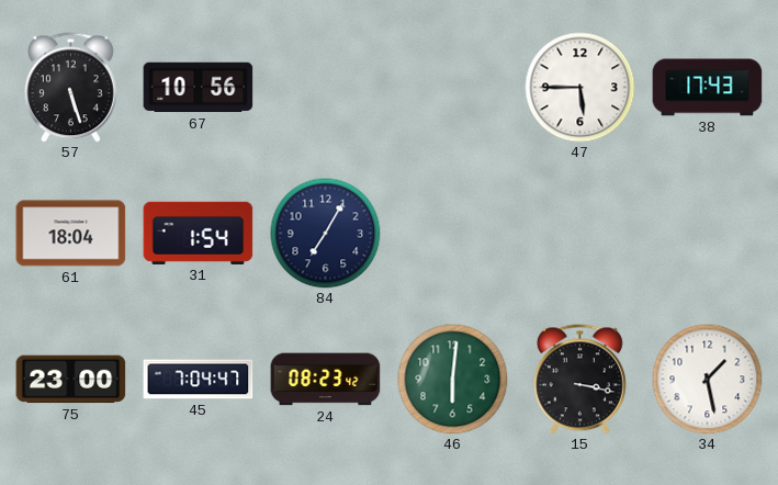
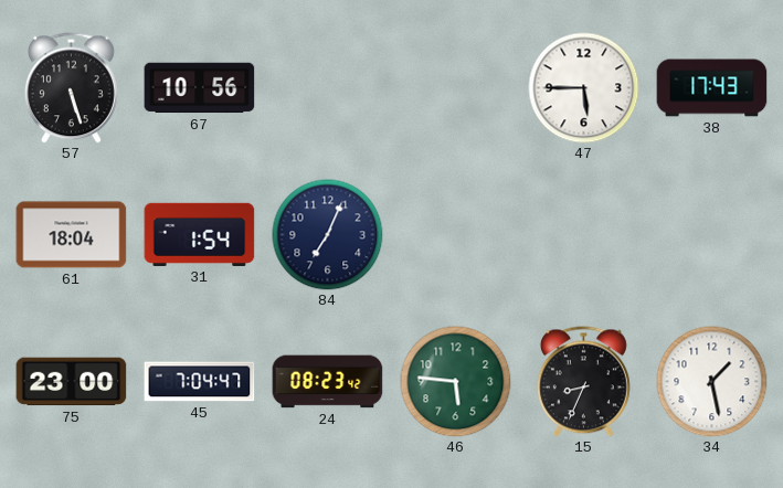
84: 7:05 -> 7:04 (328, 235)
46: 6:01 -> 5:46 (456, 382)
15: 3:17 -> 8:34 (583, 382)
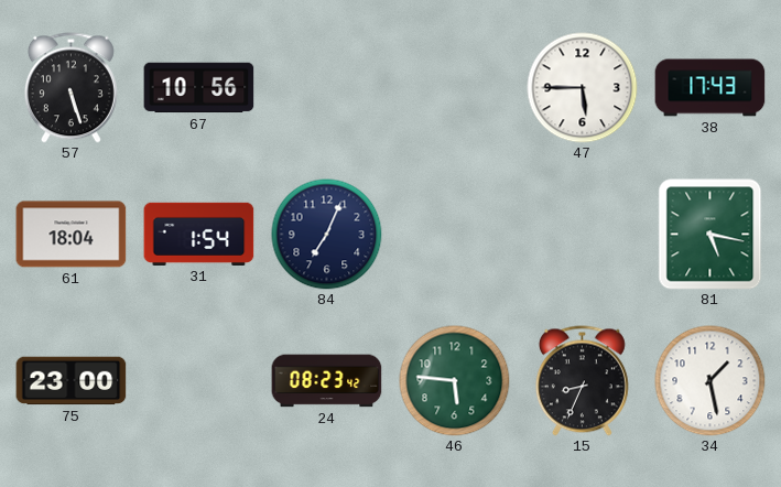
81: none -> 5:17 (711, 235)
45: 7:04 -> none (200, 382)
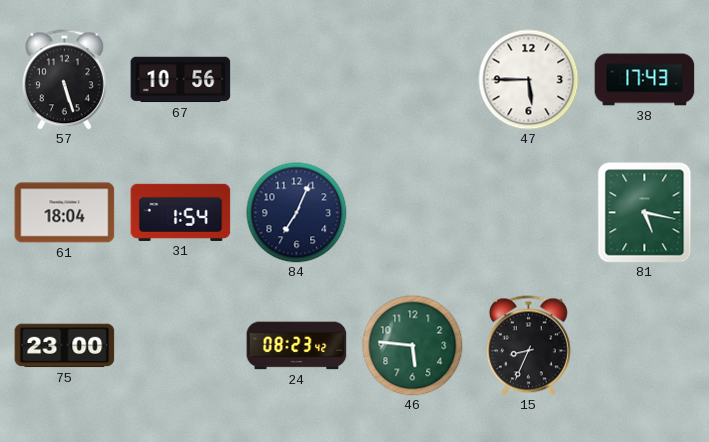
34: 1:28 -> none (711, 381)
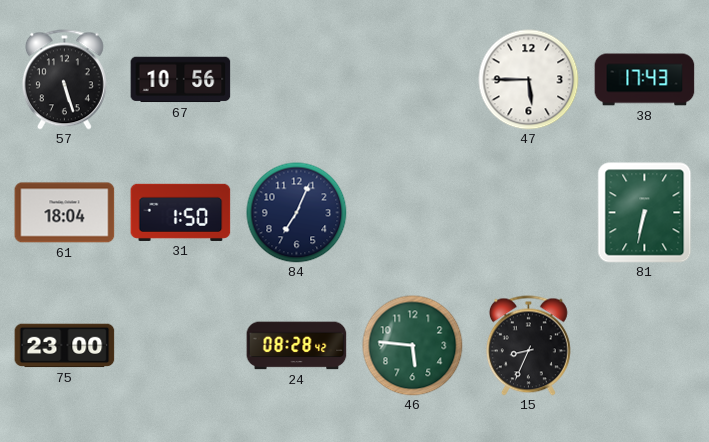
31: 1:54 -> 1:50 (181, 212)
81: 5:17 -> 6:32 (645, 213)
24: 08:23 -> 08:28 (297, 346)
